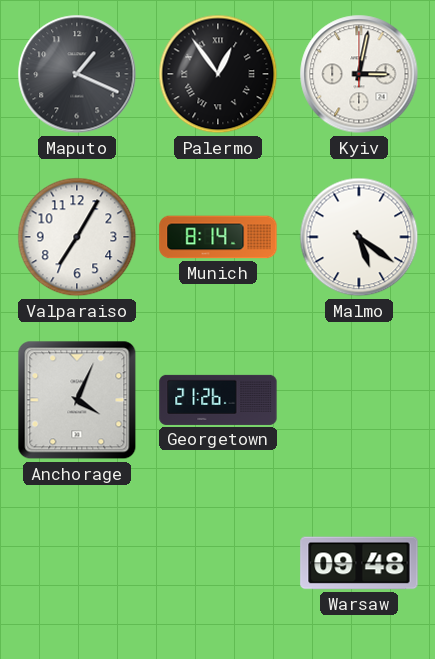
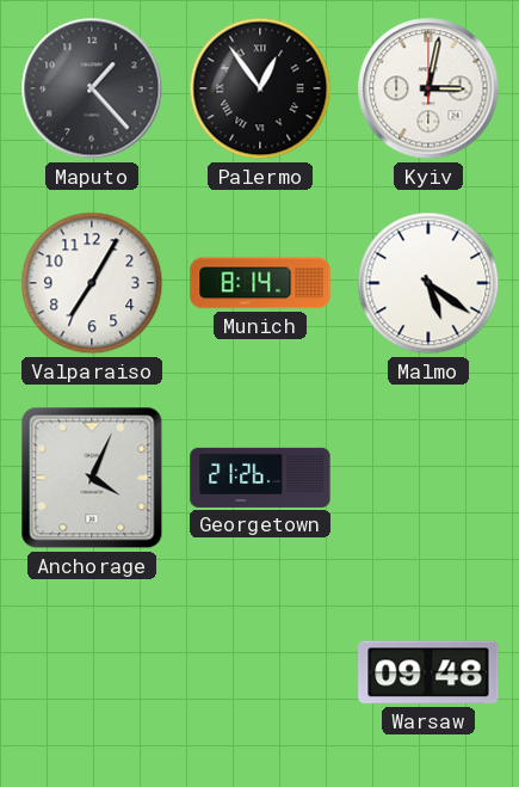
Maputo: 1:19 -> 1:23 (92, 88)
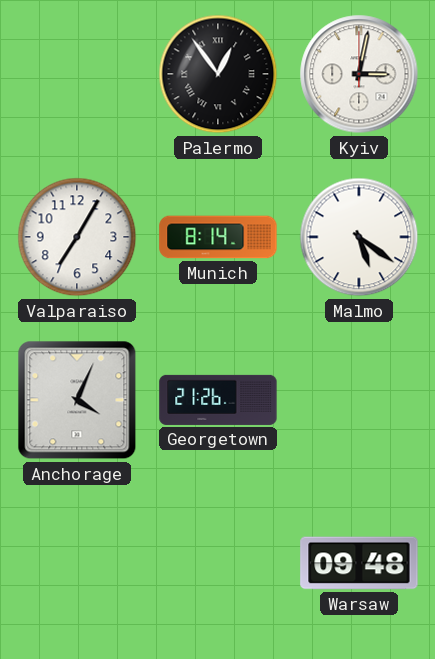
Maputo: 1:23 -> none (92, 88)
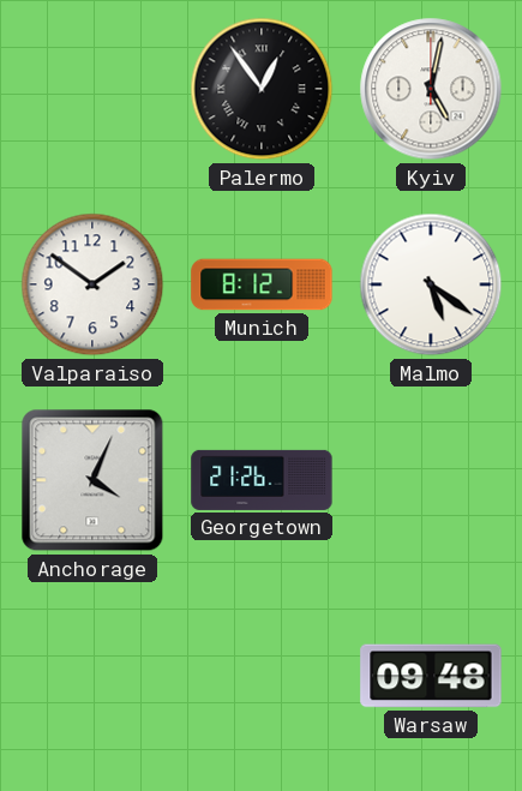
Kyiv: 3:02 -> 5:02 (431, 89)
Valparaiso: 7:05 -> 1:51 (92, 284)
Munich: 8:14 -> 8:12 (262, 284)
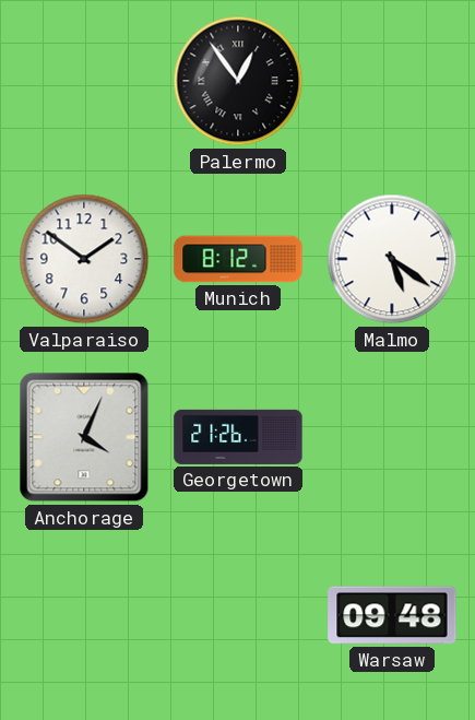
Kyiv: 5:02 -> none (431, 89)
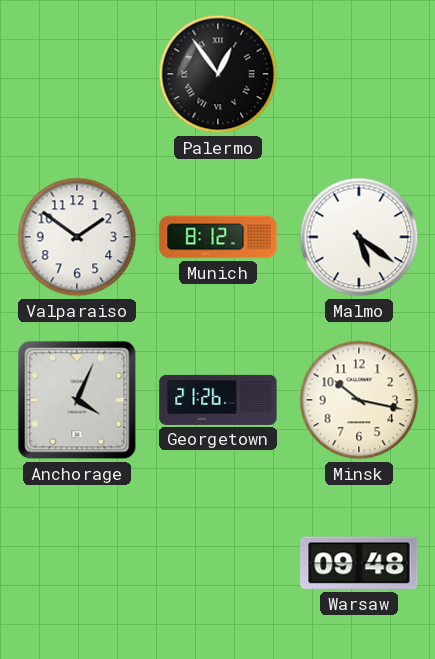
Minsk: none -> 10:17 (359, 400)
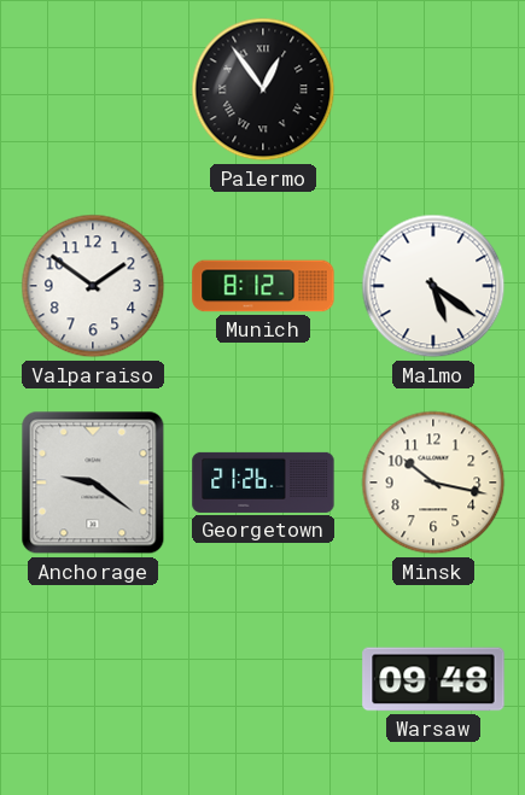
Anchorage: 4:04 -> 9:21 (93, 483)
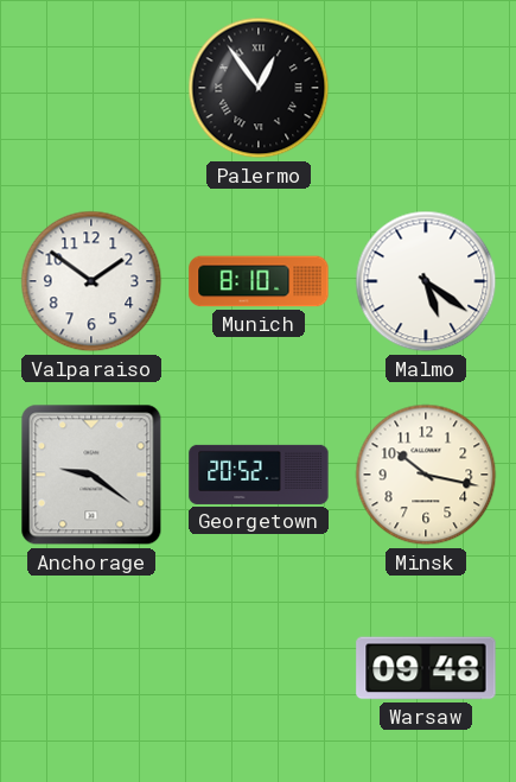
Munich: 8:12 -> 8:10 (259, 281)
Georgetown: 21:26 -> 20:52 (259, 475)
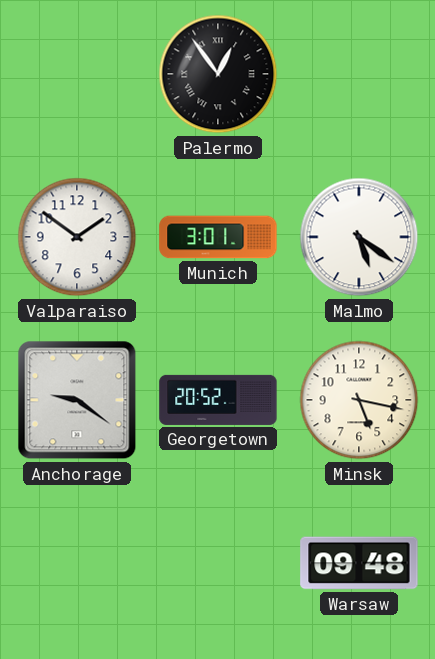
Munich: 8:10 -> 3:01 (218, 237)
Minsk: 10:17 -> 5:17 (359, 400)
